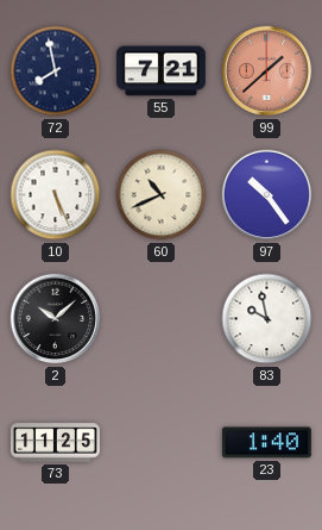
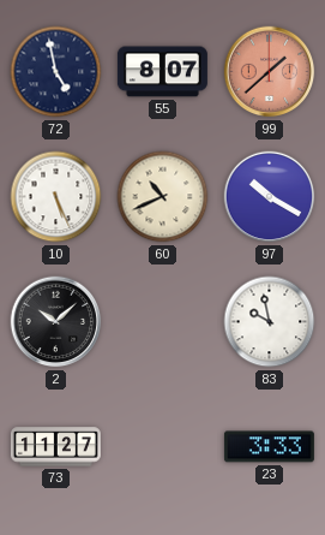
72: 7:58 -> 4:58 (56, 72)
55: 7:21 -> 8:07 (162, 72)
97: 10:24 -> 10:20 (270, 197)
73: 11:25 -> 11:27 (55, 447)
23: 1:40 -> 3:33 (269, 447)
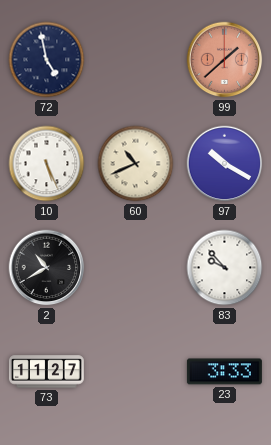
55: 8:07 -> none (162, 72)
2: 10:08 -> 10:40 (47, 268)
83: 9:58 -> 9:53 (225, 268)
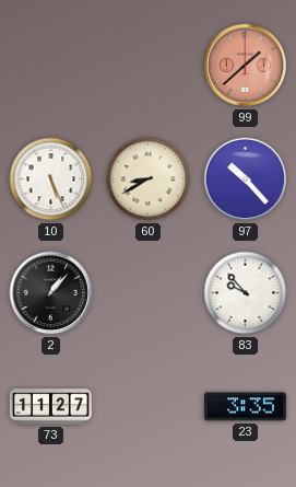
72: 4:58 -> none (47, 60)
60: 10:41 -> 8:40 (149, 179)
97: 10:20 -> 10:23 (246, 179)
2: 10:40 -> 1:07 (51, 293)
23: 3:33 -> 3:35 (245, 407)
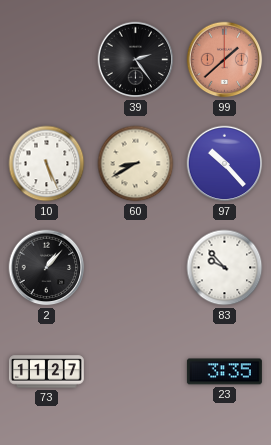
39: none -> 2:24 (136, 60)
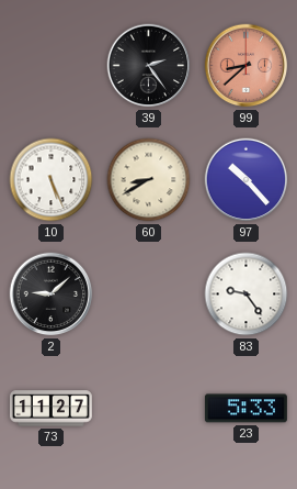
99: 1:38 -> 8:38 (247, 66)
2: 1:07 -> 9:08 (52, 294)
83: 9:53 -> 9:24 (247, 294)
23: 3:35 -> 5:33 (245, 409)
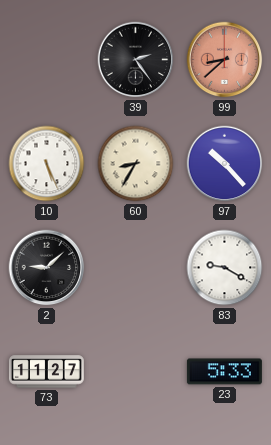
60: 8:40 -> 8:35 (136, 164)
83: 9:24 -> 9:20 (225, 268)
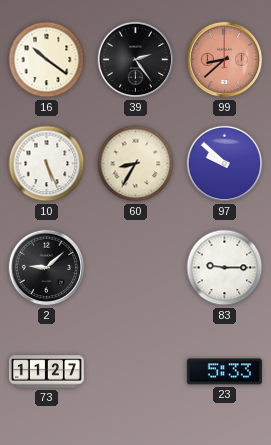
16: none -> 10:21 (47, 60)
97: 10:23 -> 9:52 (225, 164)
83: 9:20 -> 9:15 (225, 268)
